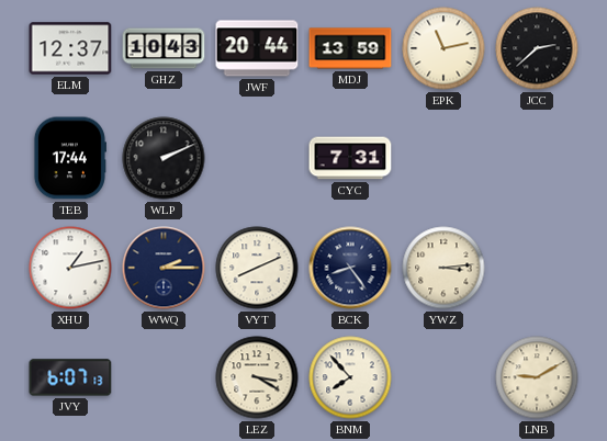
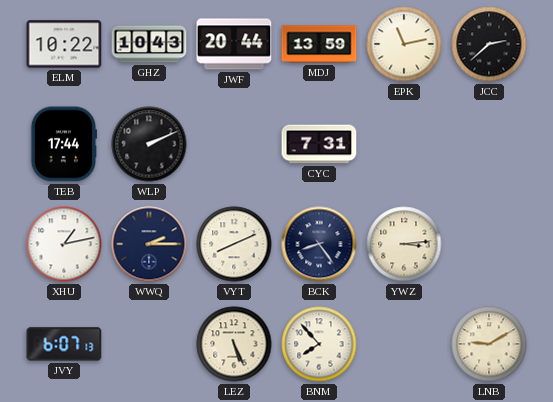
ELM: 12:37 -> 10:22 (64, 44)
LEZ: 3:20 -> 5:26 (234, 344)
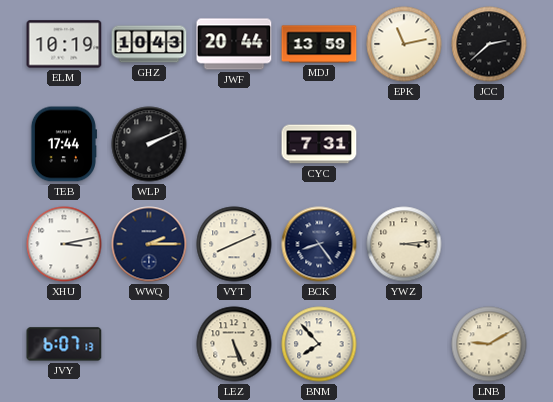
ELM: 10:22 -> 10:19 (64, 44)
XHU: 1:13 -> 3:13 (64, 244)
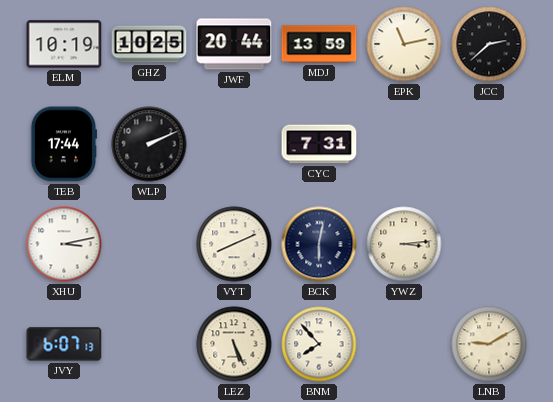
GHZ: 10:43 -> 10:25 (149, 44)
WWQ: 2:15 -> none (149, 244)
BCK: 8:24 -> 6:02 (319, 244)
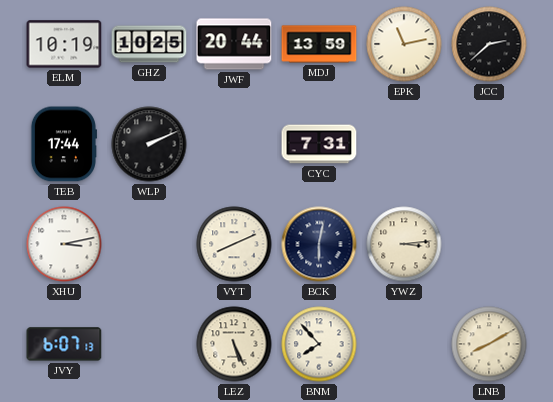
LNB: 9:10 -> 8:10 (489, 344)
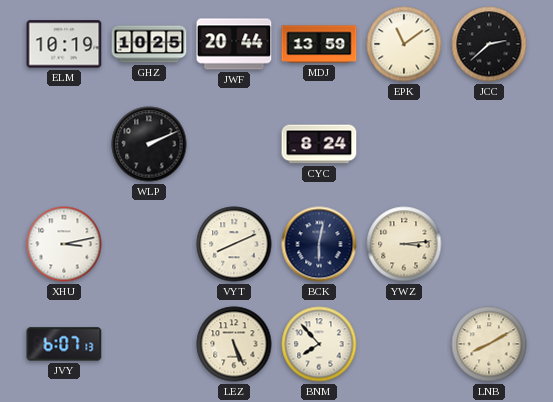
EPK: 11:13 -> 11:09 (404, 44)
TEB: 17:44 -> none (63, 144)
CYC: 7:31 -> 8:24 (319, 144)
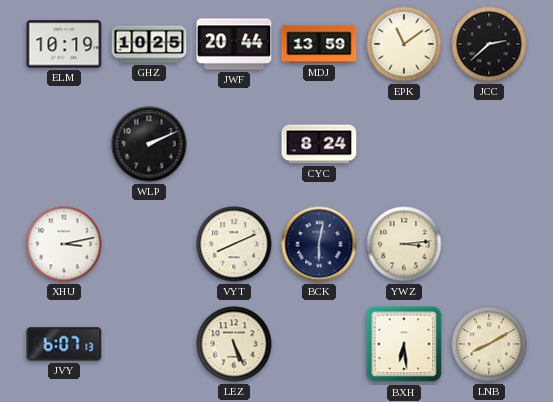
BNM: 7:53 -> none (319, 344)
BXH: none -> 6:29 (404, 344)
